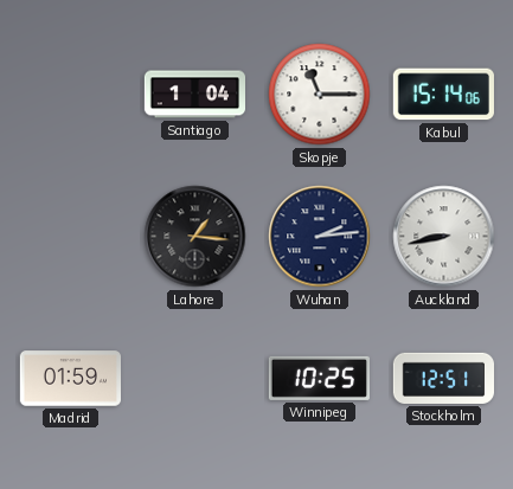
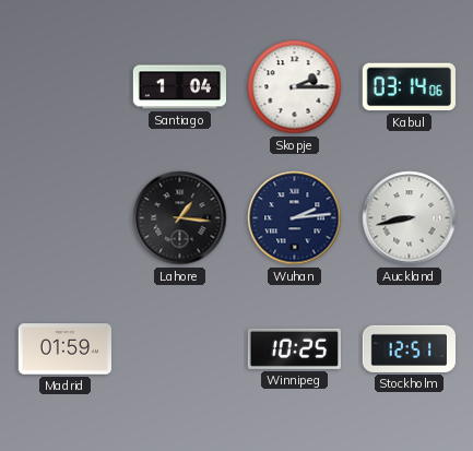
Skopje: 11:15 -> 2:15 (295, 87)
Kabul: 15:14 -> 03:14 (409, 87)
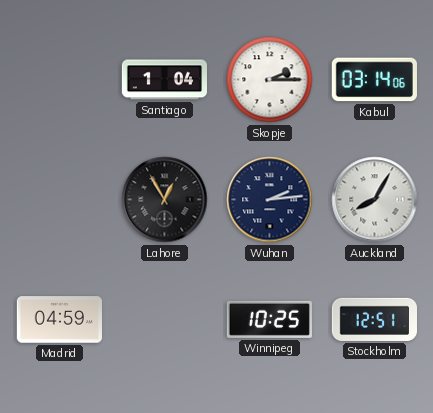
Lahore: 1:16 -> 12:55 (165, 200)
Auckland: 8:43 -> 8:05 (375, 200)
Madrid: 01:59 -> 04:59 (59, 320)
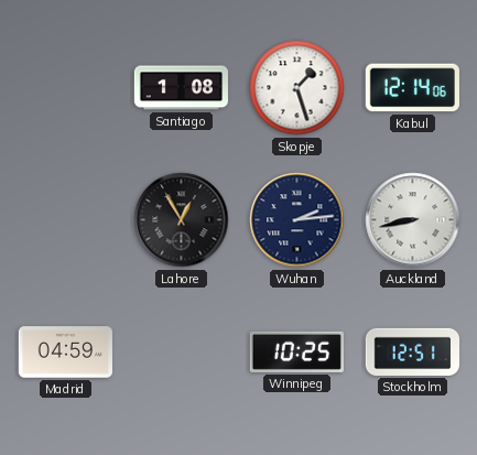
Santiago: 1:04 -> 1:08 (181, 88)
Skopje: 2:15 -> 1:27 (297, 88)
Kabul: 03:14 -> 12:14 (412, 88)
Auckland: 8:05 -> 8:43 (413, 220)
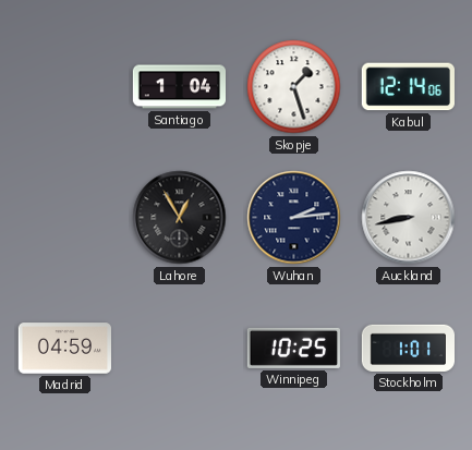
Santiago: 1:08 -> 1:04 (179, 87)
Stockholm: 12:51 -> 1:01 (408, 348)
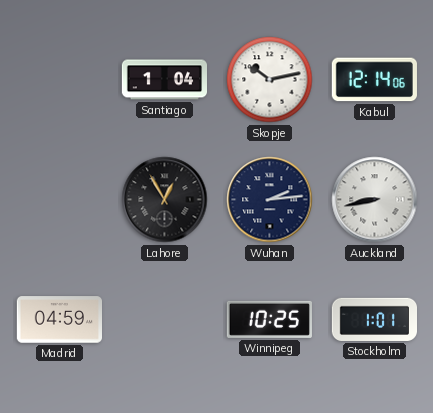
Skopje: 1:27 -> 10:13 (270, 80)
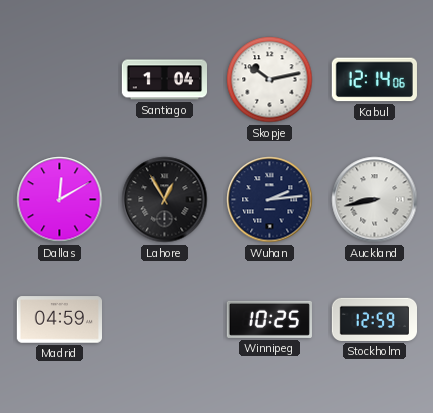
Dallas: none -> 12:10 (60, 200)
Stockholm: 1:01 -> 12:59 (374, 319)
